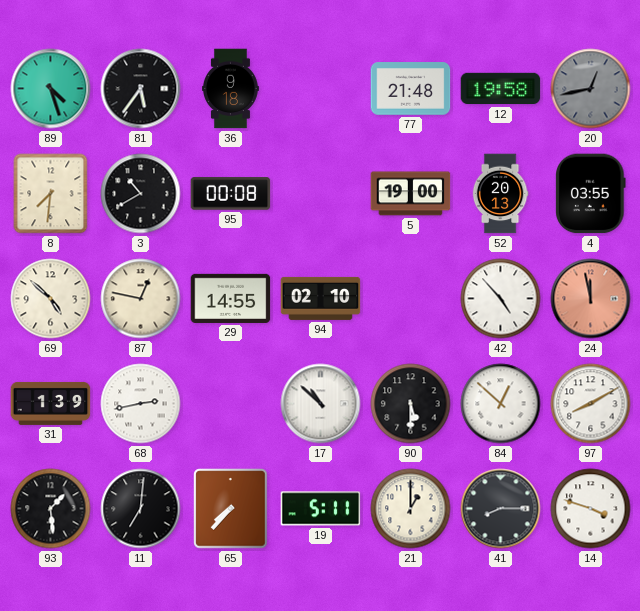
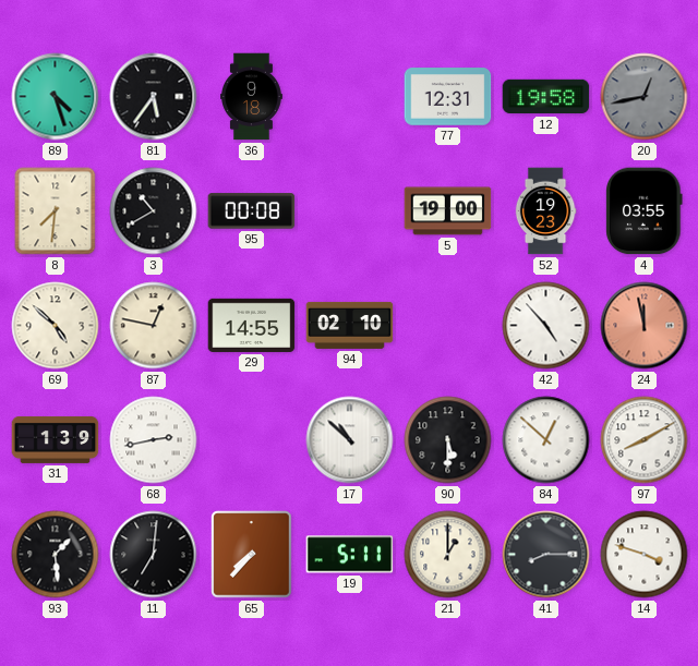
77: 21:48 -> 12:31 (448, 97)
52: 20:13 -> 19:23 (545, 211)
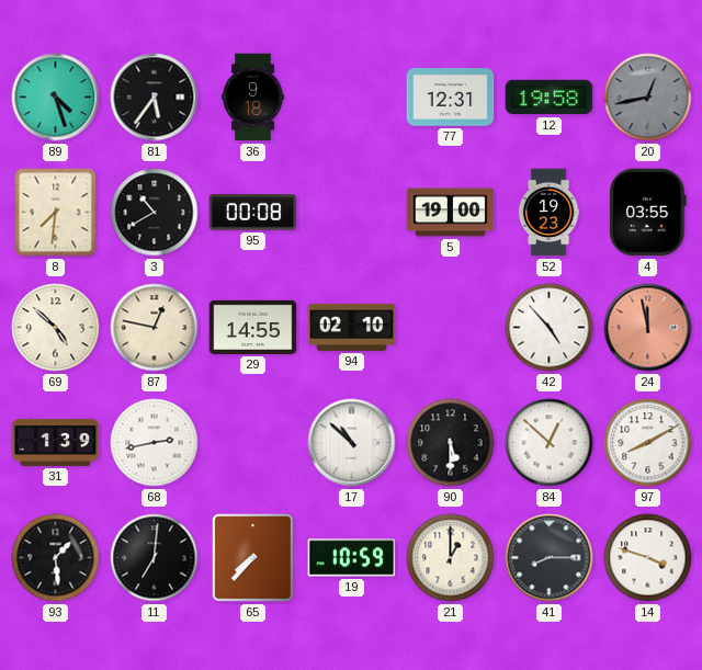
19: 5:11 -> 10:59 (352, 558)
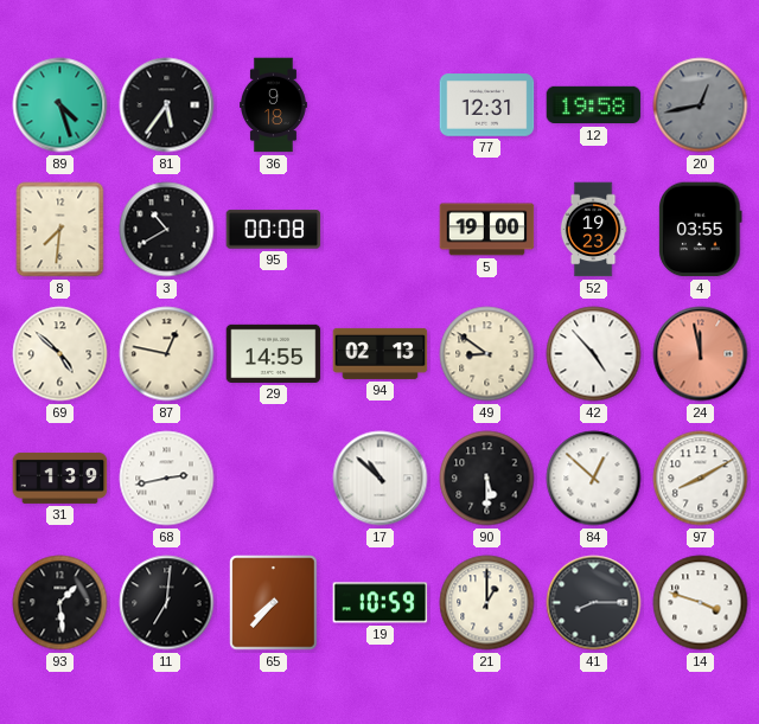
94: 02:10 -> 02:13 (381, 353)
49: none -> 8:51 (487, 354)
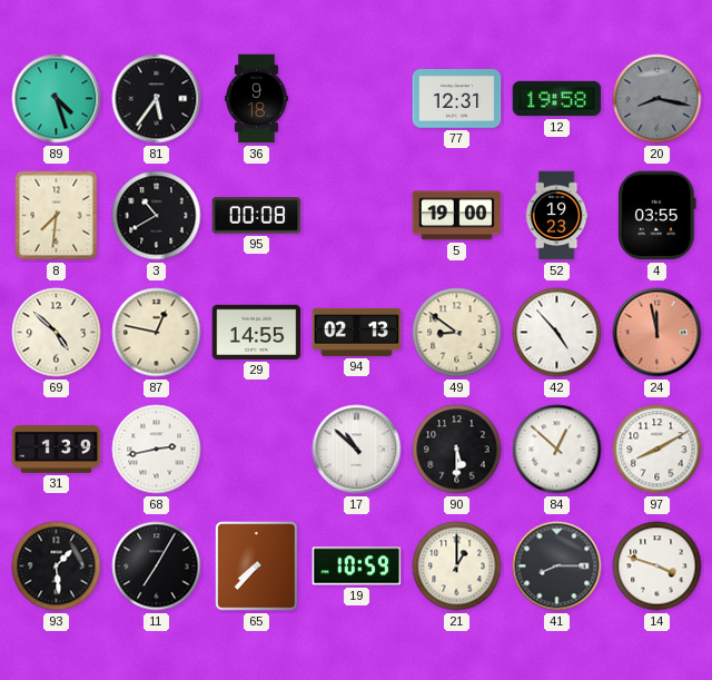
20: 12:43 -> 8:17 (657, 99)
11: 7:01 -> 7:05 (157, 566)
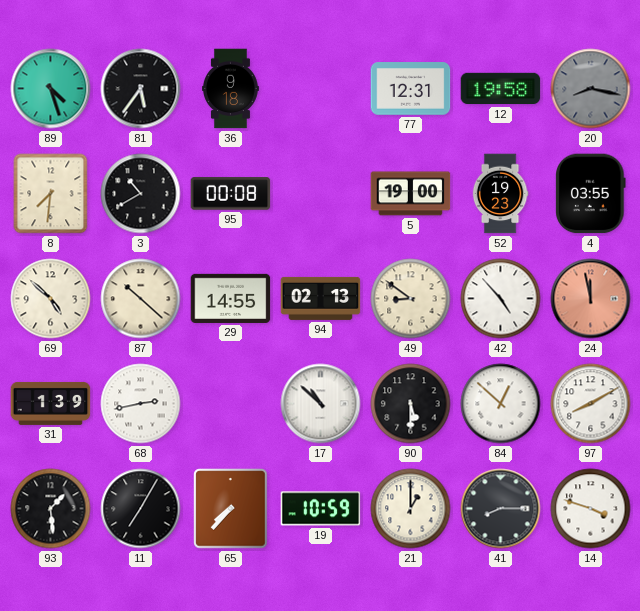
87: 12:47 -> 10:22 (141, 299)
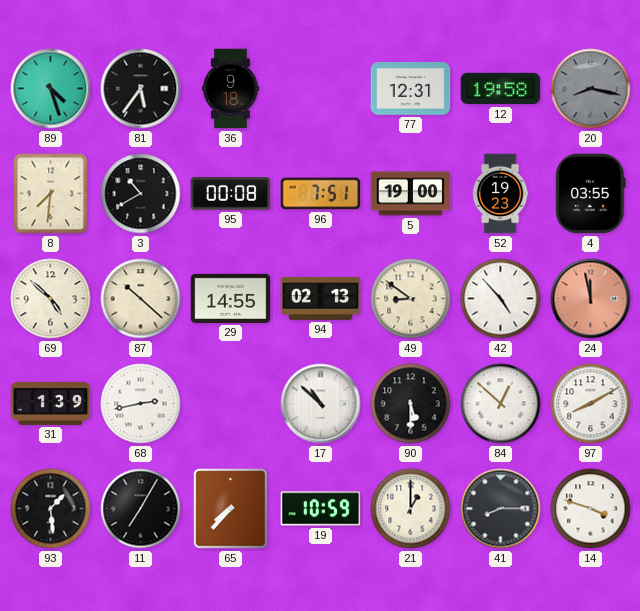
96: none -> 7:51 (321, 194)
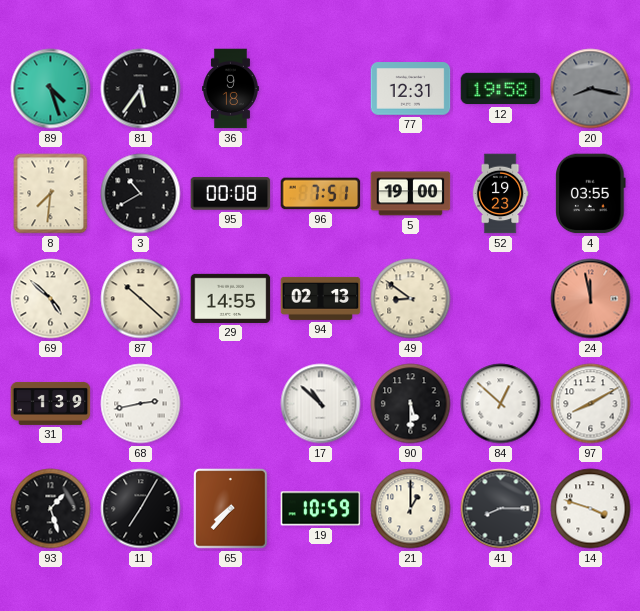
42: 4:53 -> none (501, 299)
93: 1:29 -> 1:27 (51, 509)
